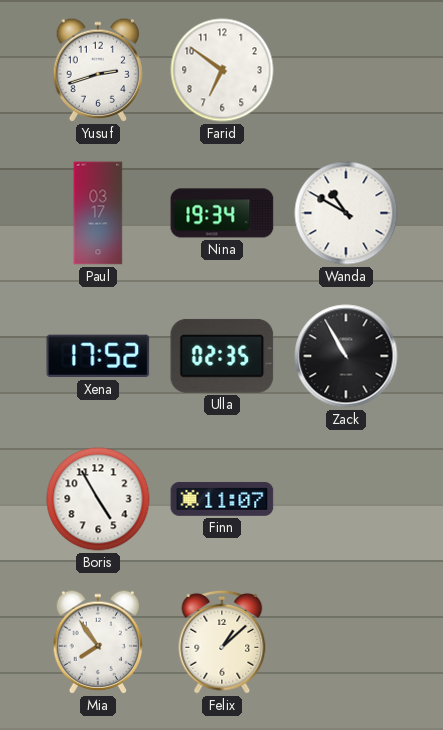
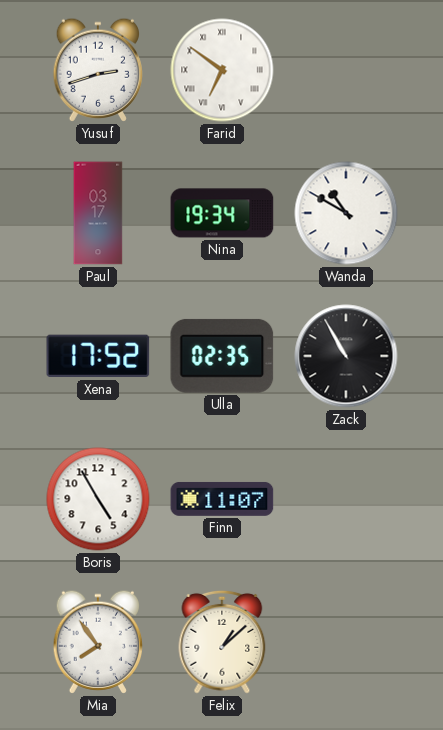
Farid numerals: Arabic -> Roman (222, 70)
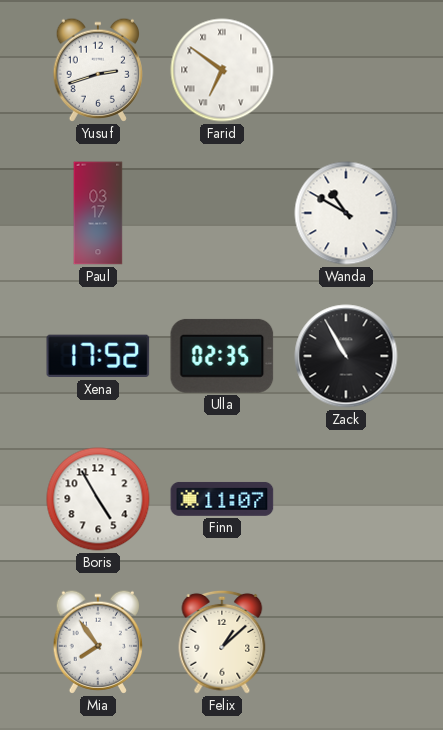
Nina: 19:34 -> none (222, 213)
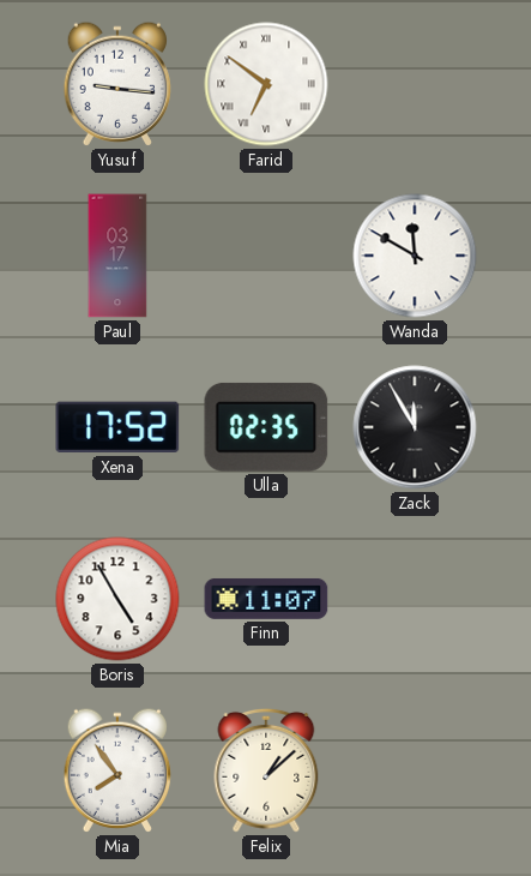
Yusuf: 2:42 -> 9:16 (116, 84)
Wanda: 10:50 -> 11:50 (415, 256)
Zack: 10:55 -> 11:55 (415, 427)
